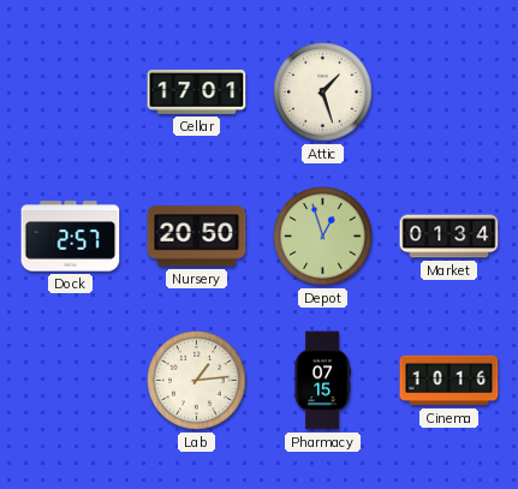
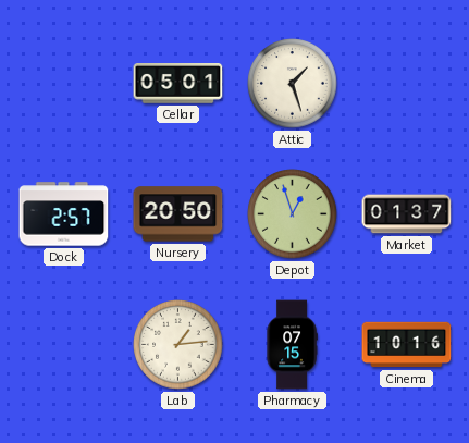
Cellar: 17:01 -> 05:01 (178, 84)
Market: 01:34 -> 01:37 (407, 214)
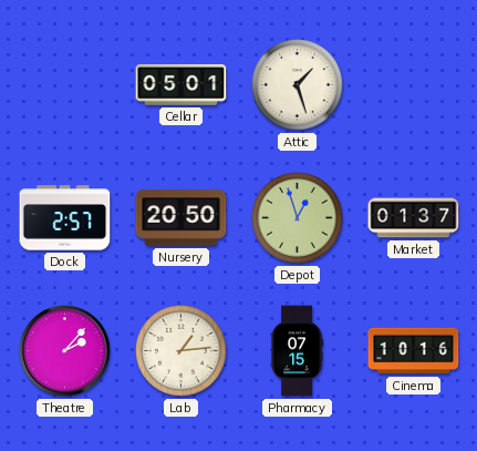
Theatre: none -> 2:07 (65, 351)
